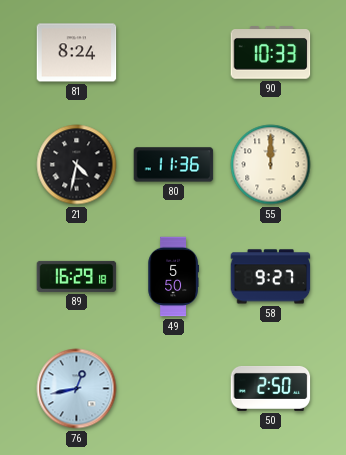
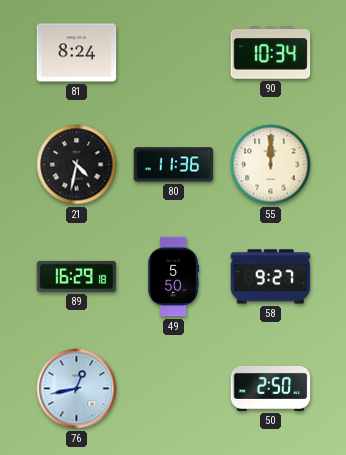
90: 10:33 -> 10:34 (271, 53)
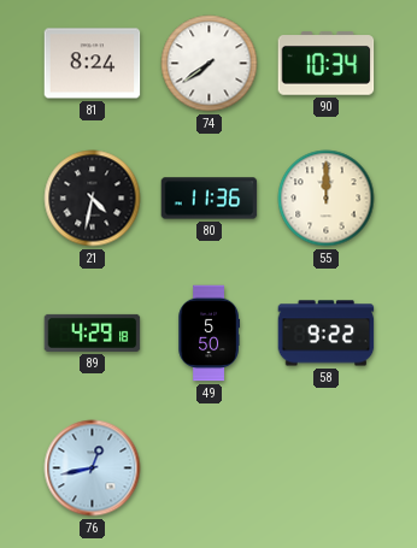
74: none -> 7:39 (210, 64)
89: 16:29 -> 4:29 (93, 332)
58: 9:27 -> 9:22 (327, 334)
50: 2:50 -> none (271, 388)
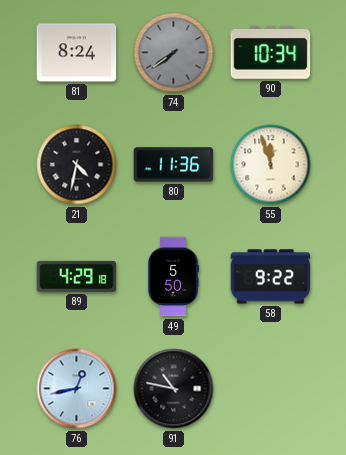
74 dial: white -> grey (174, 53)
55: 12:00 -> 11:57 (271, 165)
91: none -> 10:47 (174, 389)
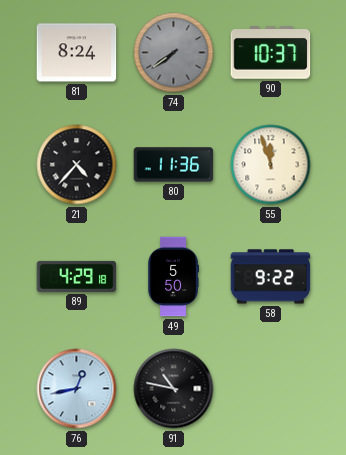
90: 10:34 -> 10:37 (271, 53)
21: 4:32 -> 4:37 (77, 165)
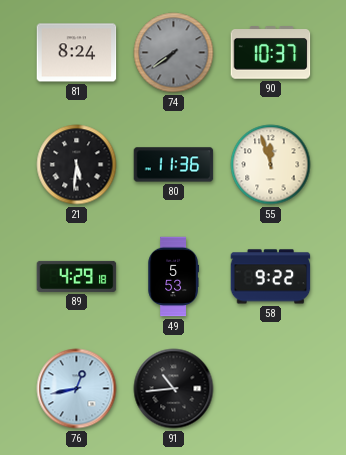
21: 4:37 -> 5:31 (77, 165)
49: 5:50 -> 5:53 (173, 277)
91: 10:47 -> 10:44 (174, 389)
